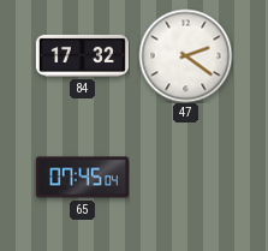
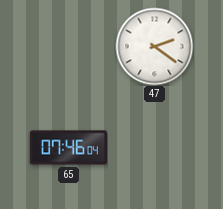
84: 17:32 -> none (82, 55)
65: 07:45 -> 07:46 (68, 148)
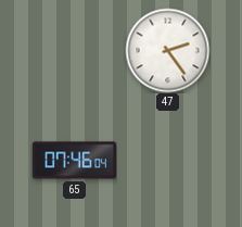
47: 2:21 -> 2:24 (167, 50)
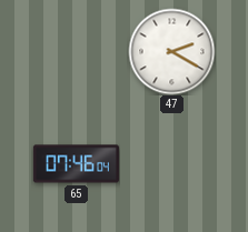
47: 2:24 -> 2:20 (171, 51)
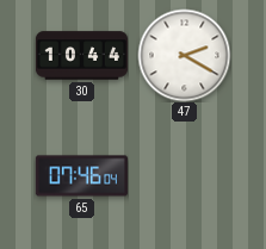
30: none -> 10:44 (81, 56)
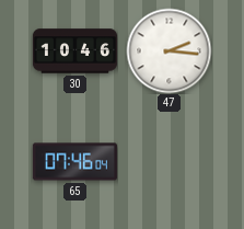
30: 10:44 -> 10:46 (74, 51)
47: 2:20 -> 2:16 (169, 50)
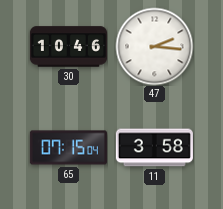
65: 07:46 -> 07:15 (68, 148)
11: none -> 3:58 (154, 148)
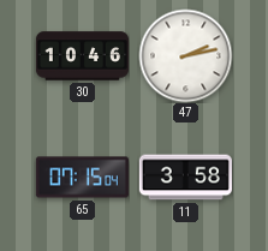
47: 2:16 -> 2:13 (185, 55)
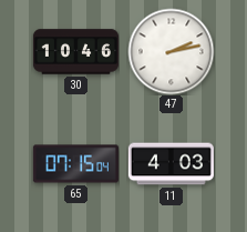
11: 3:58 -> 4:03 (171, 164)
